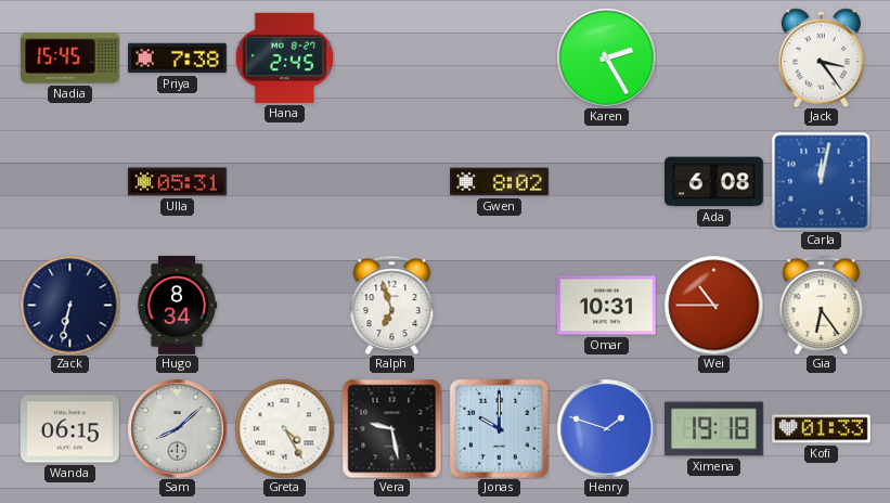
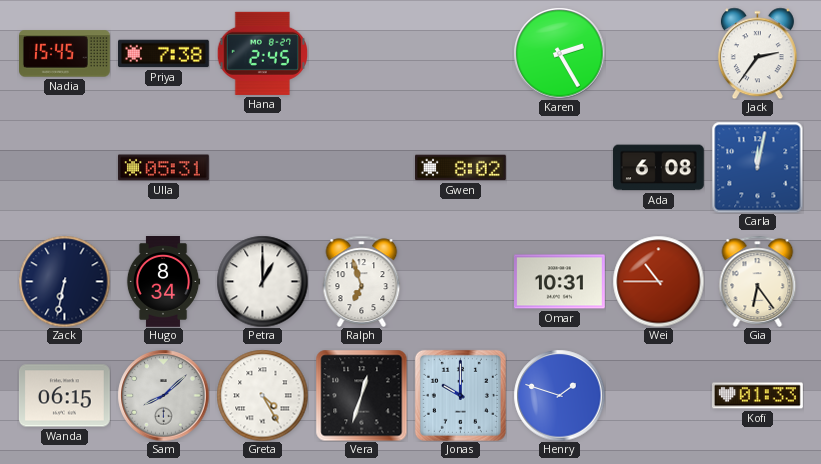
Jack: 3:24 -> 2:36 (757, 53)
Petra: none -> 1:00 (262, 281)
Vera: 9:28 -> 12:33 (361, 395)
Ximena: 19:18 -> none (713, 429)
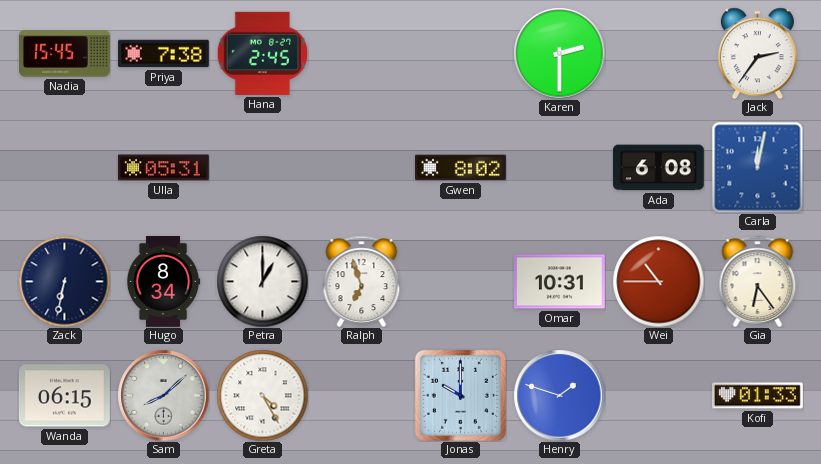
Karen: 2:25 -> 2:30 (559, 53)
Vera: 12:33 -> none (361, 395)
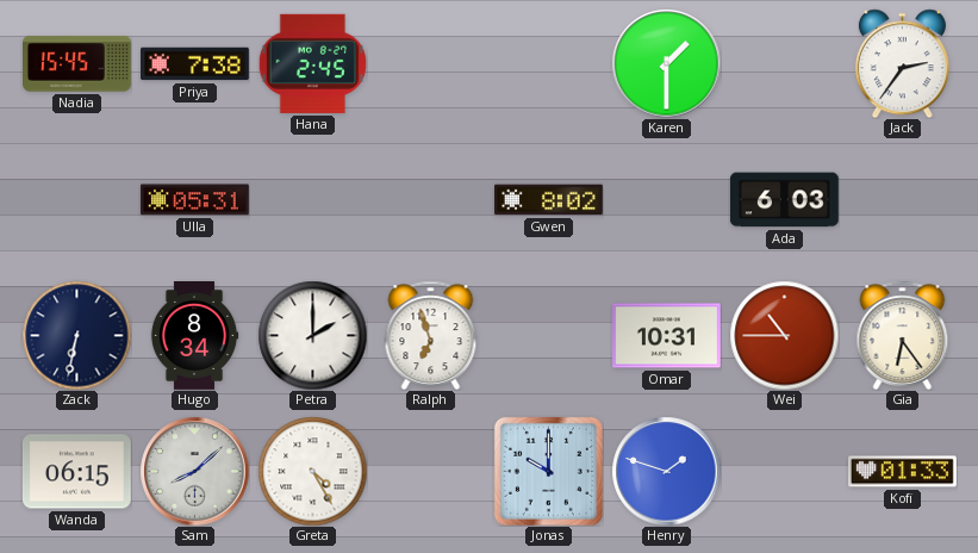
Karen: 2:30 -> 1:30 (666, 63)
Ada: 6:08 -> 6:03 (784, 200)
Carla: 12:02 -> none (757, 167)
Petra: 1:00 -> 2:00 (312, 335)
